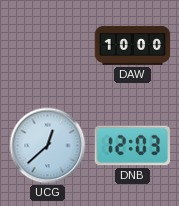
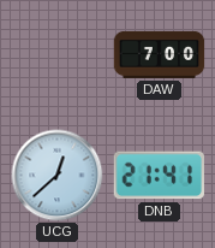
DAW: 10:00 -> 7:00 (160, 54)
DNB: 12:03 -> 21:41 (159, 176)
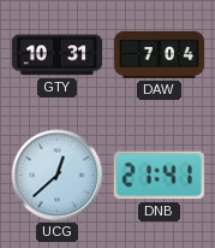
GTY: none -> 10:31 (58, 55)
DAW: 7:00 -> 7:04 (160, 54)
